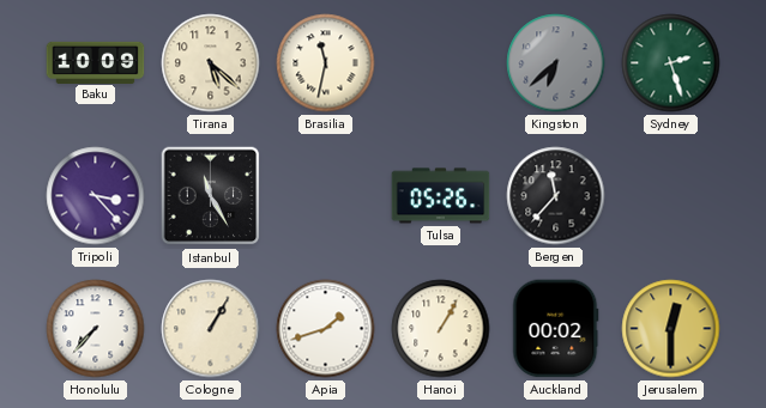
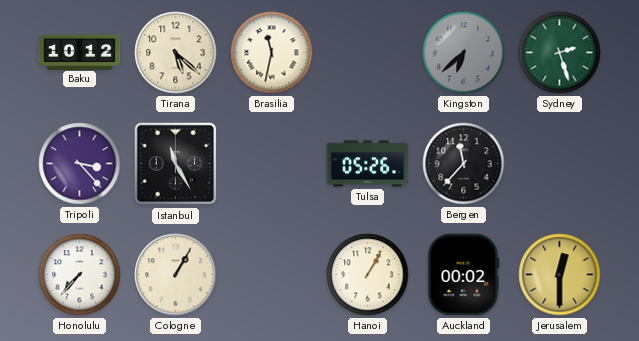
Baku: 10:09 -> 10:12 (80, 52)
Apia: 1:42 -> none (326, 329)
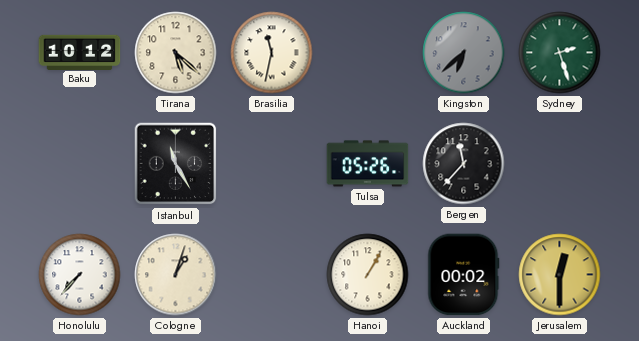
Tripoli: 3:23 -> none (80, 164)
Cologne: 1:05 -> 1:03 (176, 275)
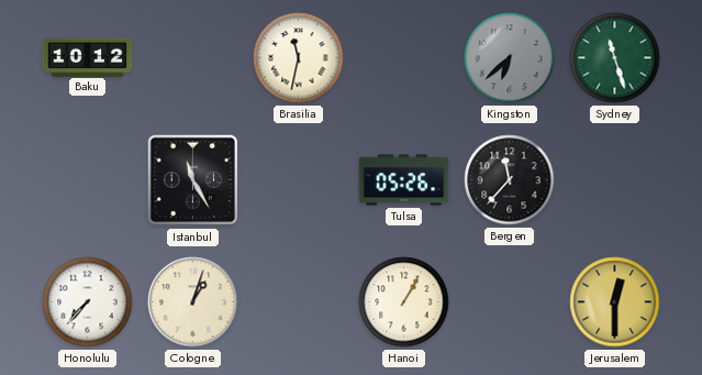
Tirana: 5:22 -> none (176, 53)
Sydney: 2:27 -> 11:27 (615, 58)
Auckland: 00:02 -> none (464, 275)
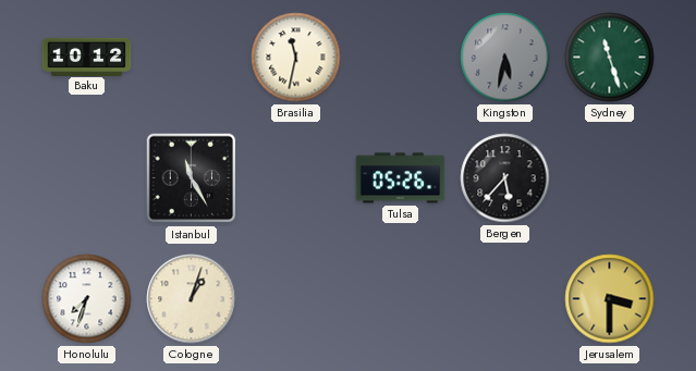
Kingston: 6:38 -> 5:32 (505, 58)
Bergen: 11:37 -> 5:37 (505, 178)
Honolulu: 7:37 -> 7:33 (87, 299)
Hanoi: 1:05 -> none (404, 302)
Jerusalem: 12:30 -> 3:30 (610, 299)
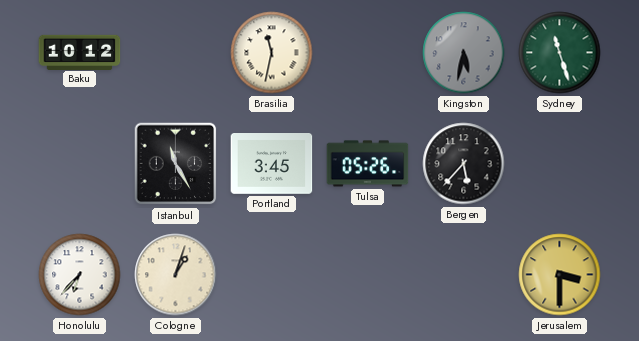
Portland: none -> 3:45 (272, 164)
Honolulu: 7:33 -> 6:37 (80, 275)
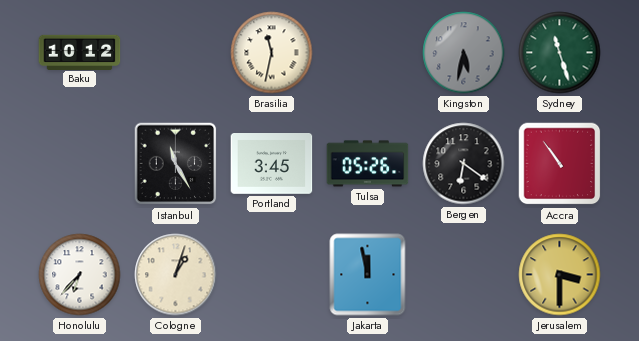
Bergen: 5:37 -> 6:21 (464, 164)
Accra: none -> 10:54 (560, 164)
Jakarta: none -> 11:58 (368, 275)
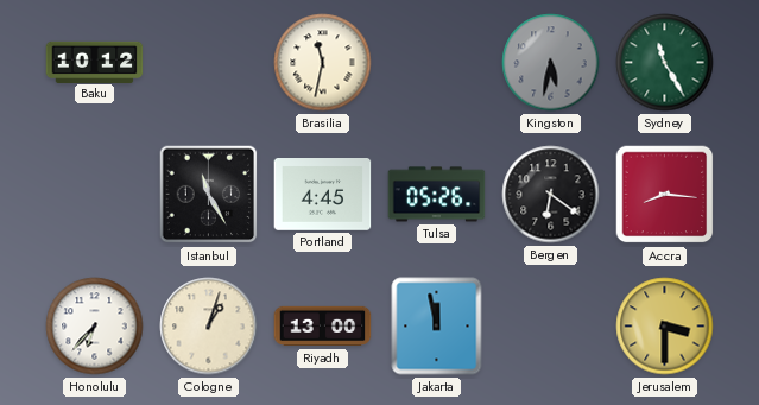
Sydney: 11:27 -> 11:25 (665, 63)
Portland: 3:45 -> 4:45 (323, 195)
Accra: 10:54 -> 8:16 (665, 195)
Riyadh: none -> 13:00 (323, 327)
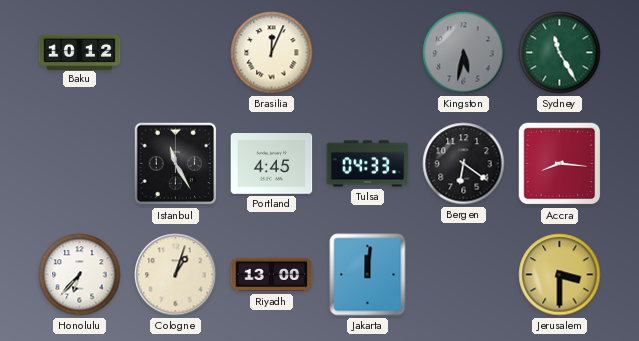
Brasilia: 11:32 -> 12:04 (272, 53)
Tulsa: 05:26 -> 04:33 (368, 164)
Jakarta: 11:58 -> 12:01 (368, 275)
